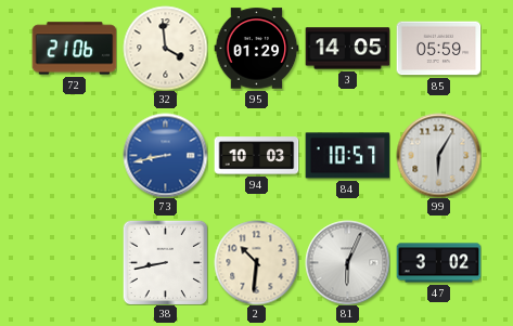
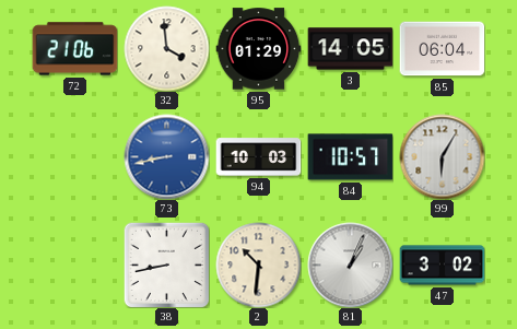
85: 05:59 -> 06:04 (442, 49)
81: 6:04 -> 1:04 (350, 265)
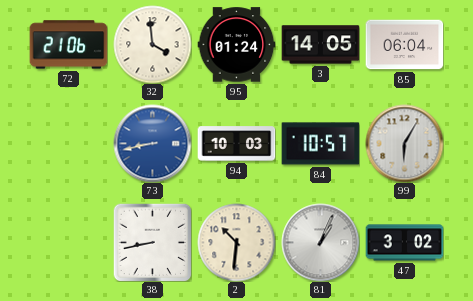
95: 01:29 -> 01:24 (236, 45)
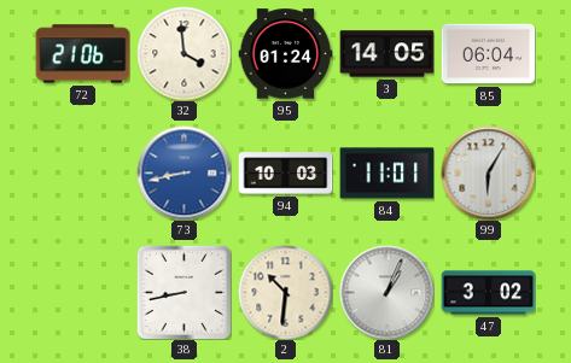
84: 10:57 -> 11:01 (386, 174)
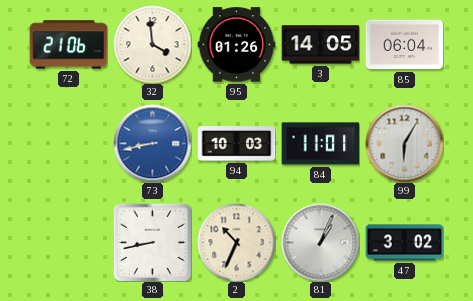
95: 01:24 -> 01:26 (236, 45)
2: 10:31 -> 10:34 (236, 242)
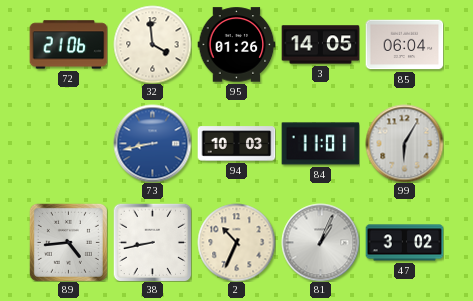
89: none -> 4:44 (68, 242)
